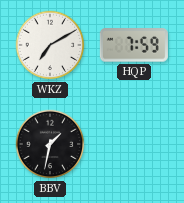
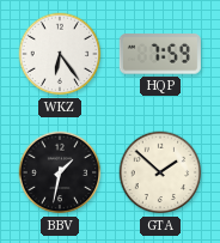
WKZ: 7:10 -> 6:24 (60, 54)
GTA: none -> 1:52 (160, 172)
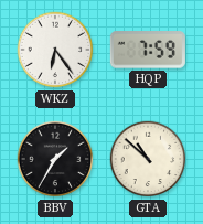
BBV: 1:32 -> 1:35 (55, 159)
GTA: 1:52 -> 10:52 (148, 159)
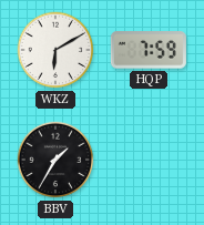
WKZ: 6:24 -> 6:10 (55, 50)
GTA: 10:52 -> none (148, 159)
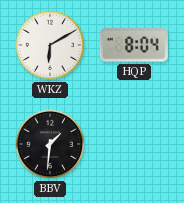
HQP: 7:59 -> 8:04 (134, 45)
BBV: 1:35 -> 1:31 (50, 144)
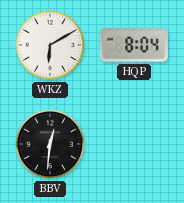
BBV: 1:31 -> 12:31 (50, 144)
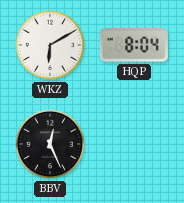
BBV: 12:31 -> 12:26 (50, 144)
